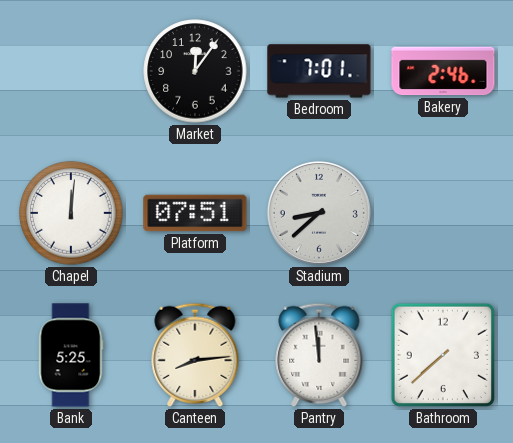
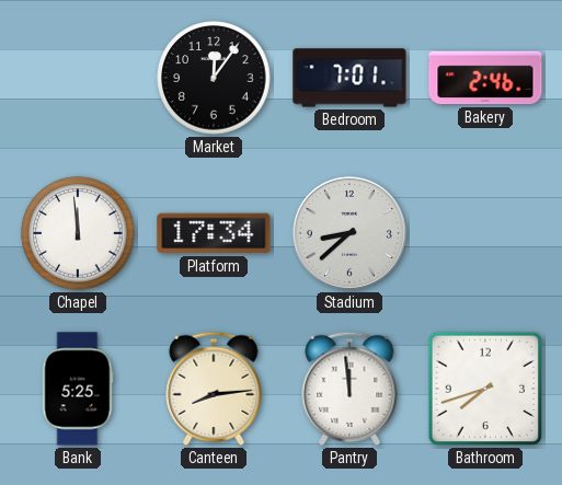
Chapel: 12:01 -> 11:59 (78, 233)
Platform: 07:51 -> 17:34 (214, 233)
Bathroom: 7:38 -> 7:42 (485, 389)
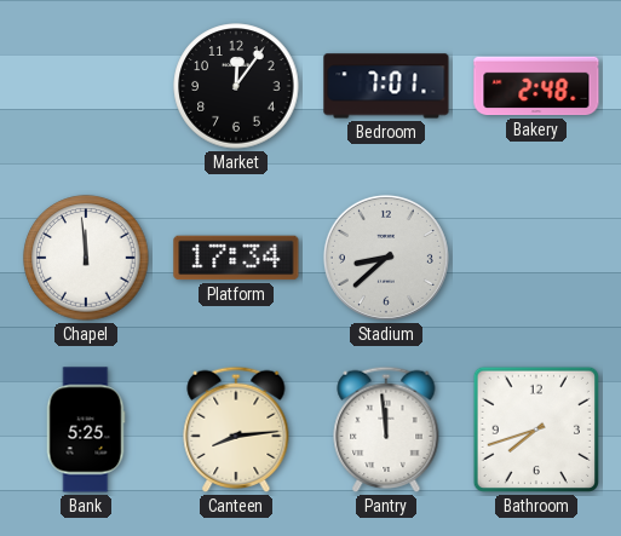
Bakery: 2:46 -> 2:48 (536, 86)
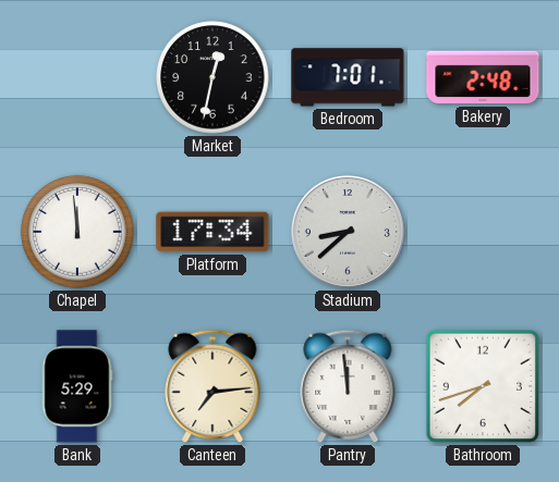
Market: 12:06 -> 12:32 (212, 77)
Bank: 5:25 -> 5:29 (77, 386)
Canteen: 8:14 -> 7:14 (212, 386)
